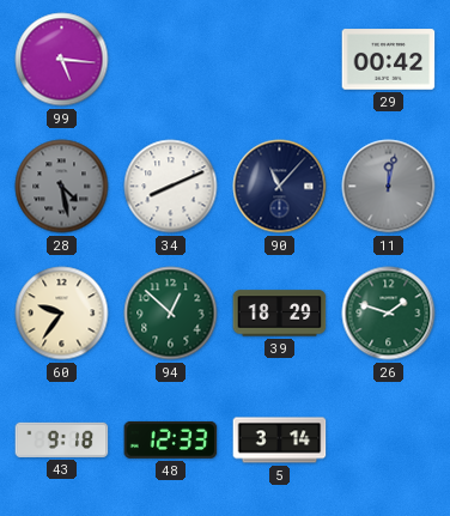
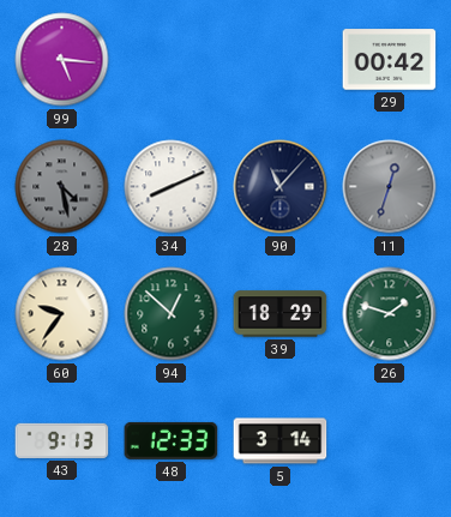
11: 12:02 -> 12:33 (390, 187)
43: 9:18 -> 9:13 (62, 440)
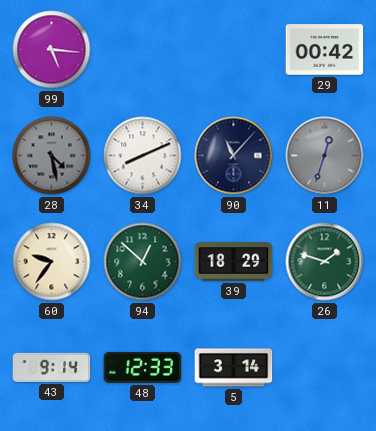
43: 9:13 -> 9:14 (52, 367)
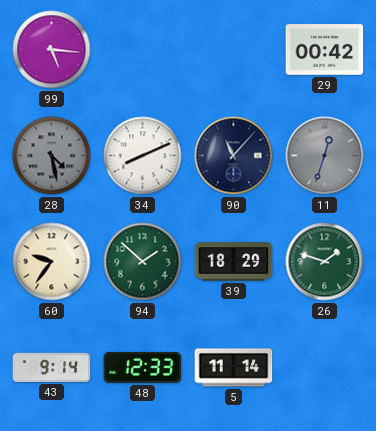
94: 12:52 -> 1:52 (143, 262)
5: 3:14 -> 11:14 (234, 368)
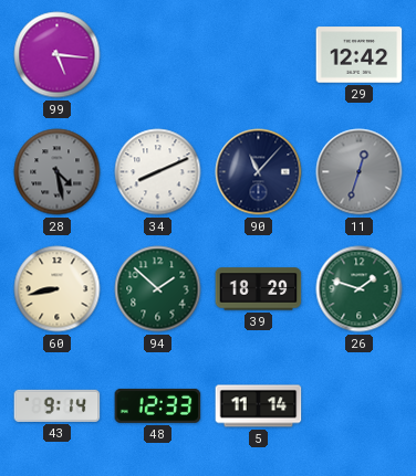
29: 00:42 -> 12:42 (360, 55)
60: 9:36 -> 8:43 (58, 289)
